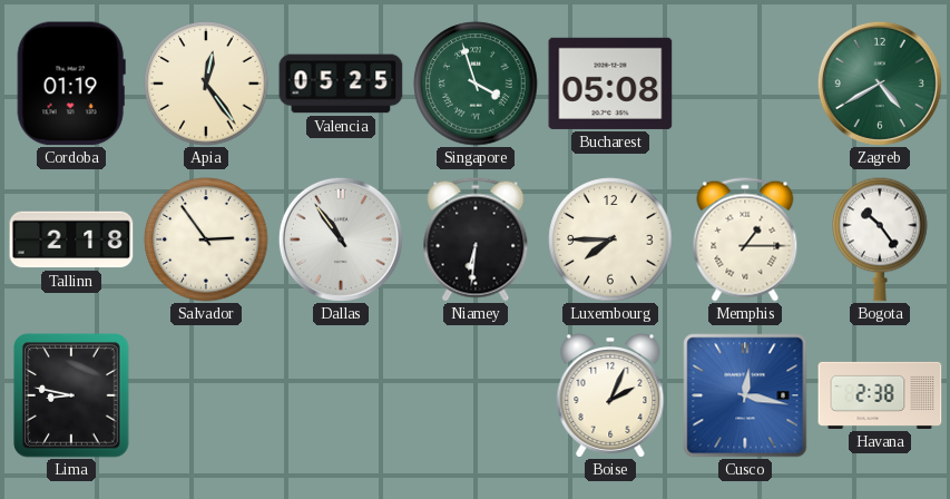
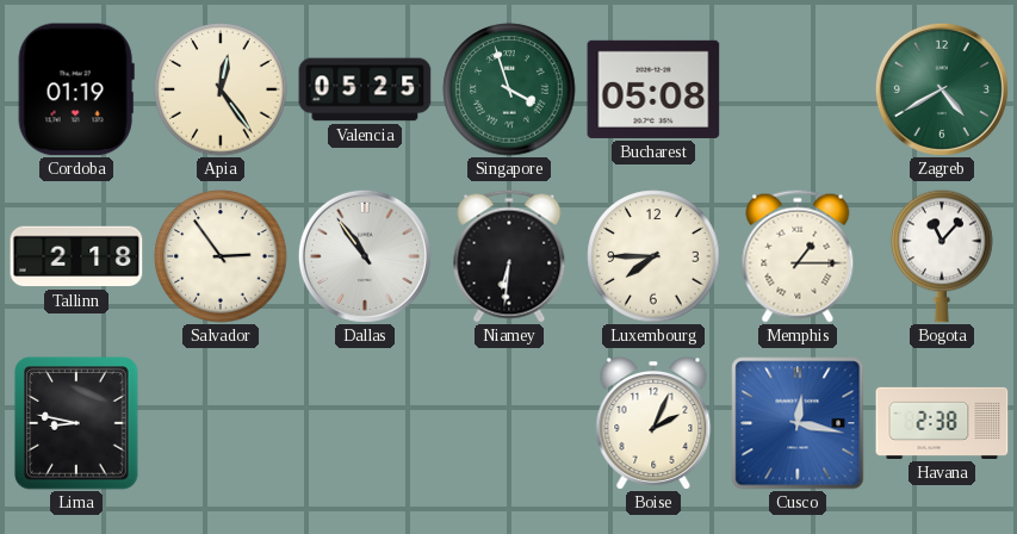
Bogota: 10:24 -> 11:07 (942, 256)
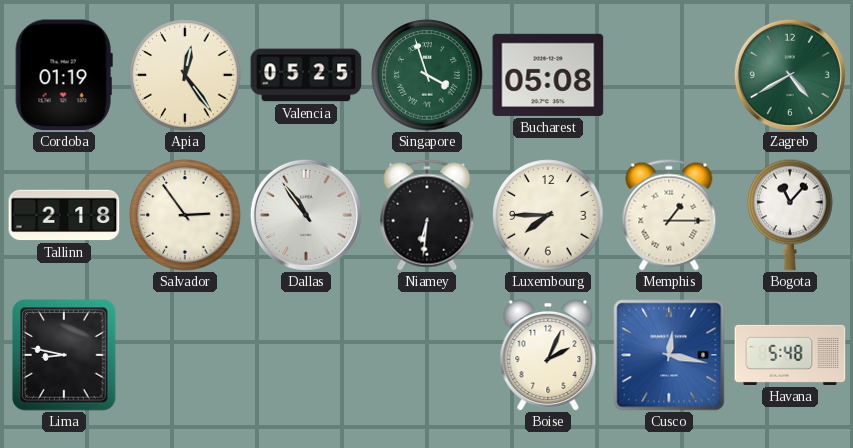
Havana: 2:38 -> 5:48 (790, 355)
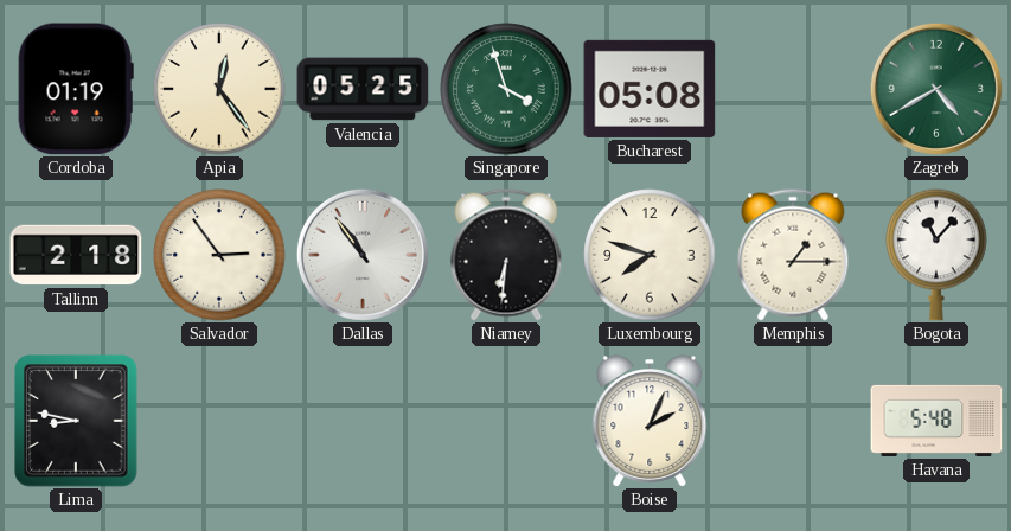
Luxembourg: 7:45 -> 7:48 (650, 255)
Cusco: 12:17 -> none (669, 355)
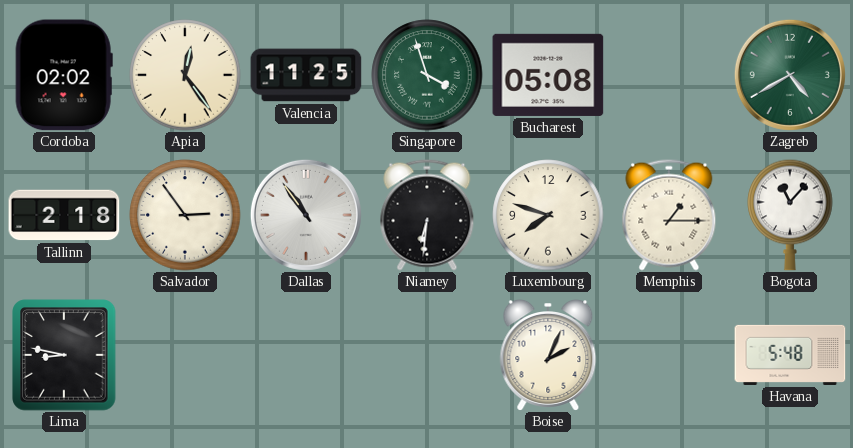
Cordoba: 01:19 -> 02:02 (64, 75)
Valencia: 05:25 -> 11:25 (306, 75)
